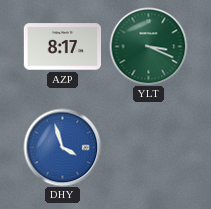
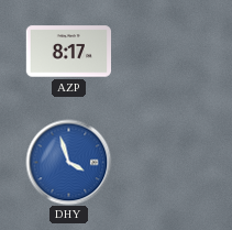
YLT: 3:19 -> none (148, 46)
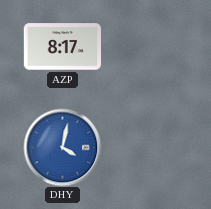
DHY: 3:57 -> 4:02 (62, 147)
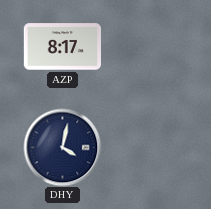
DHY dial: blue -> navy (62, 147)
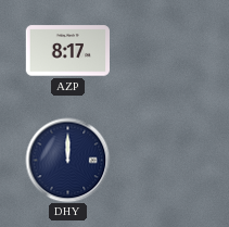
DHY: 4:02 -> 12:00 (67, 160)
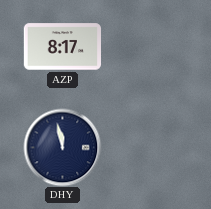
DHY: 12:00 -> 11:58 (62, 147)
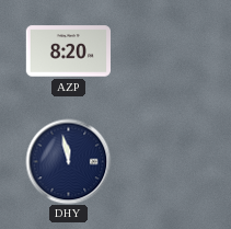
AZP: 8:17 -> 8:20 (68, 51)
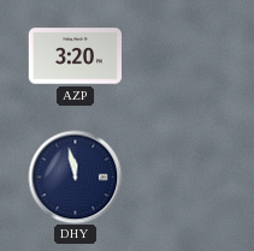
AZP: 8:20 -> 3:20 (75, 56)
